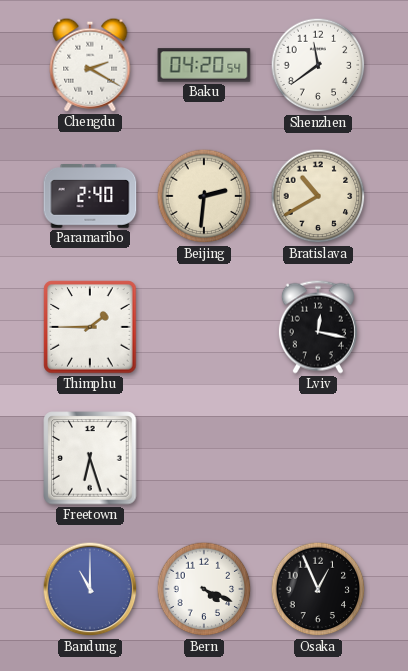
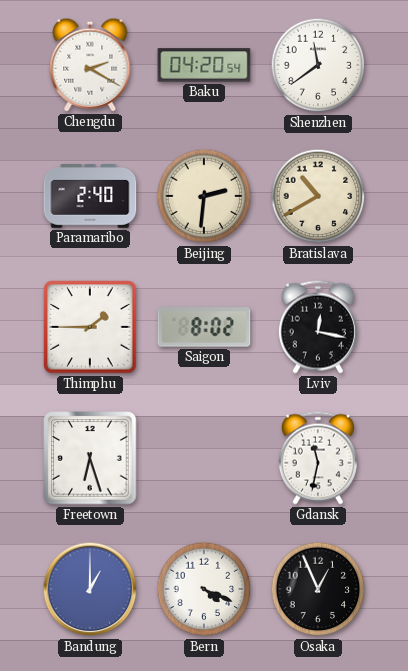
Saigon: none -> 8:02 (204, 327)
Gdansk: none -> 11:32 (318, 458)
Bandung: 11:00 -> 1:00 (90, 589)
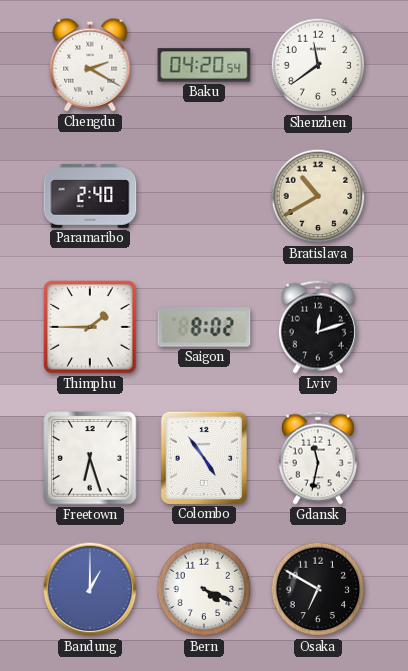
Beijing: 2:31 -> none (204, 196)
Lviv: 12:17 -> 12:12 (318, 327)
Colombo: none -> 4:54 (204, 457)
Osaka: 12:56 -> 6:50 (318, 589)
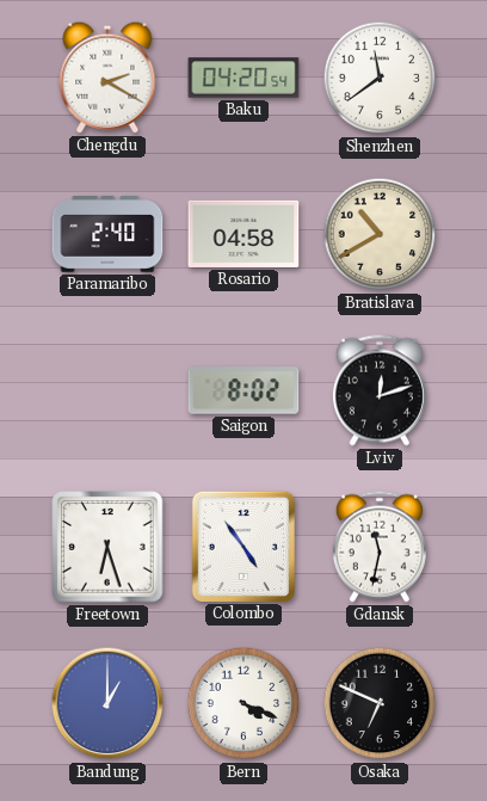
Rosario: none -> 04:58 (243, 234)
Thimphu: 1:45 -> none (90, 327)
Osaka: 6:50 -> 6:49 (380, 703)
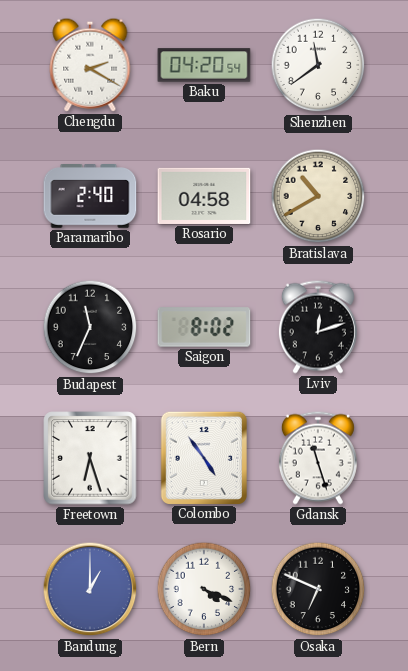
Budapest: none -> 11:34 (90, 327)
Gdansk: 11:32 -> 11:27 (318, 458)
